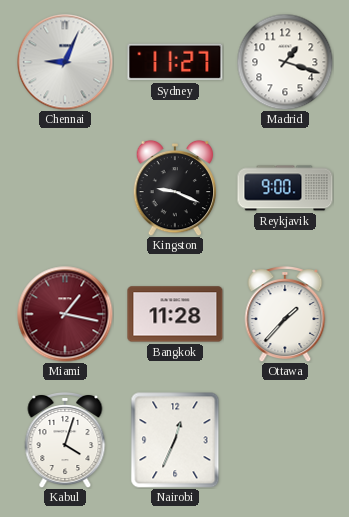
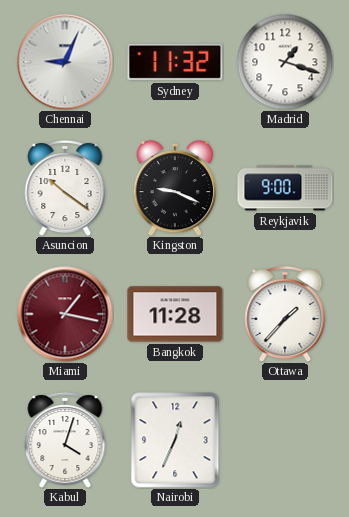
Sydney: 11:27 -> 11:32 (175, 62)
Asuncion: none -> 10:21 (65, 189)
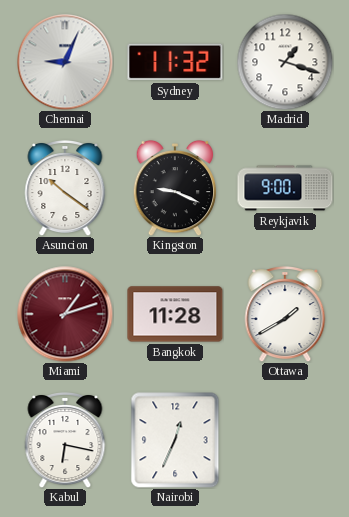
Miami: 1:17 -> 1:12 (65, 314)
Ottawa: 1:37 -> 1:40 (285, 315)
Kabul: 4:03 -> 6:17 (65, 441)
